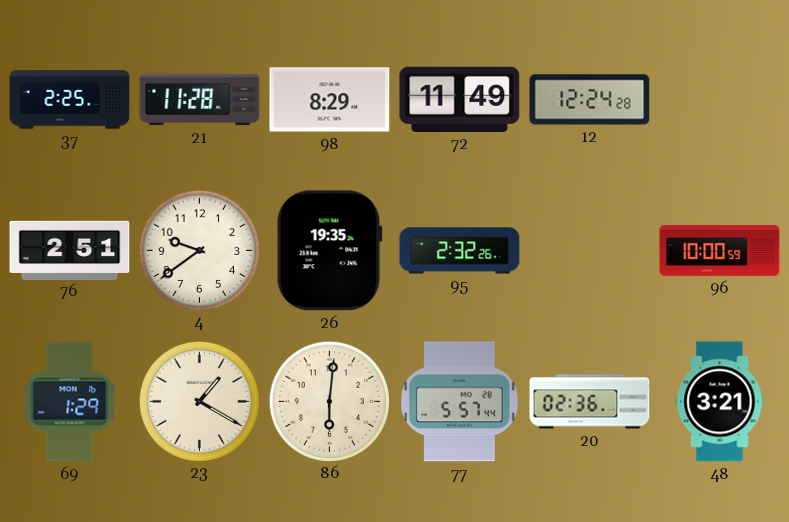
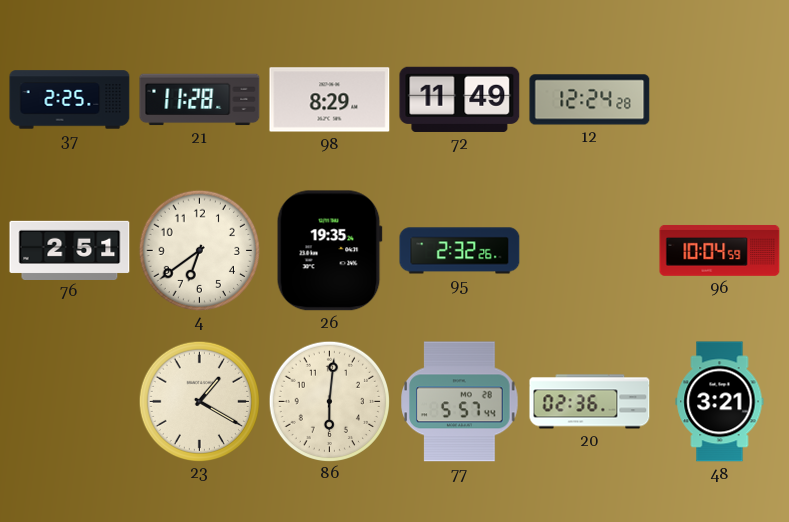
4: 9:39 -> 6:39 (199, 250)
96: 10:00 -> 10:04 (720, 250)
69: 1:29 -> none (70, 402)
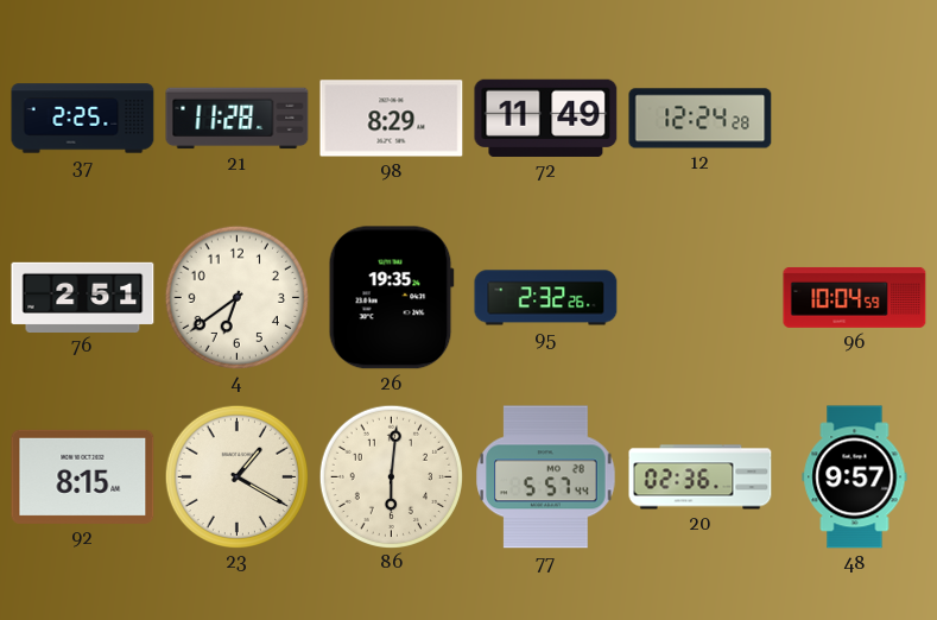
92: none -> 8:15 (83, 476)
48: 3:21 -> 9:57 (855, 477)
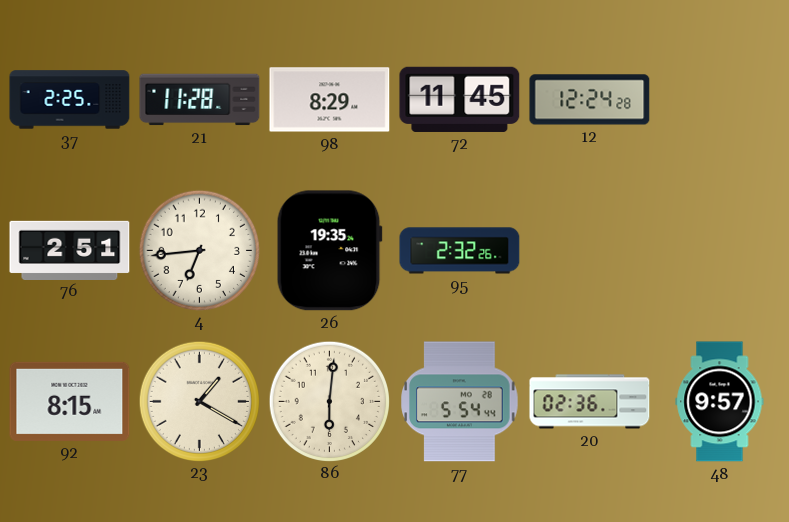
72: 11:49 -> 11:45 (460, 99)
4: 6:39 -> 6:44 (199, 250)
96: 10:04 -> none (855, 297)
77: 5:57 -> 5:54 (460, 402)
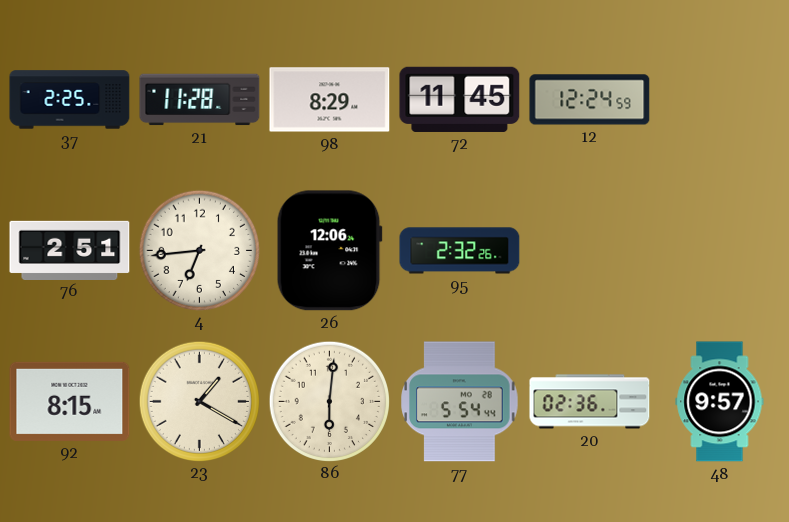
12: 12:24:28 -> 12:24:59 (590, 100)
26: 19:35 -> 12:06 (329, 251)
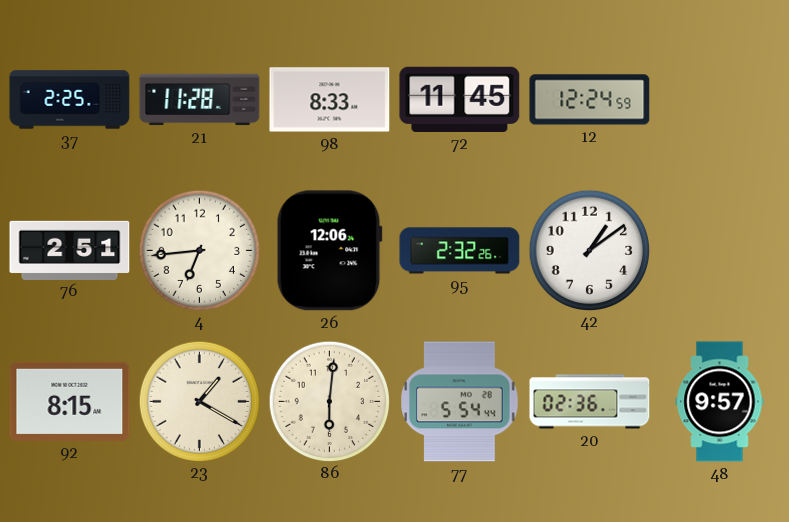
98: 8:29 -> 8:33 (330, 100)
42: none -> 1:09 (589, 250)
